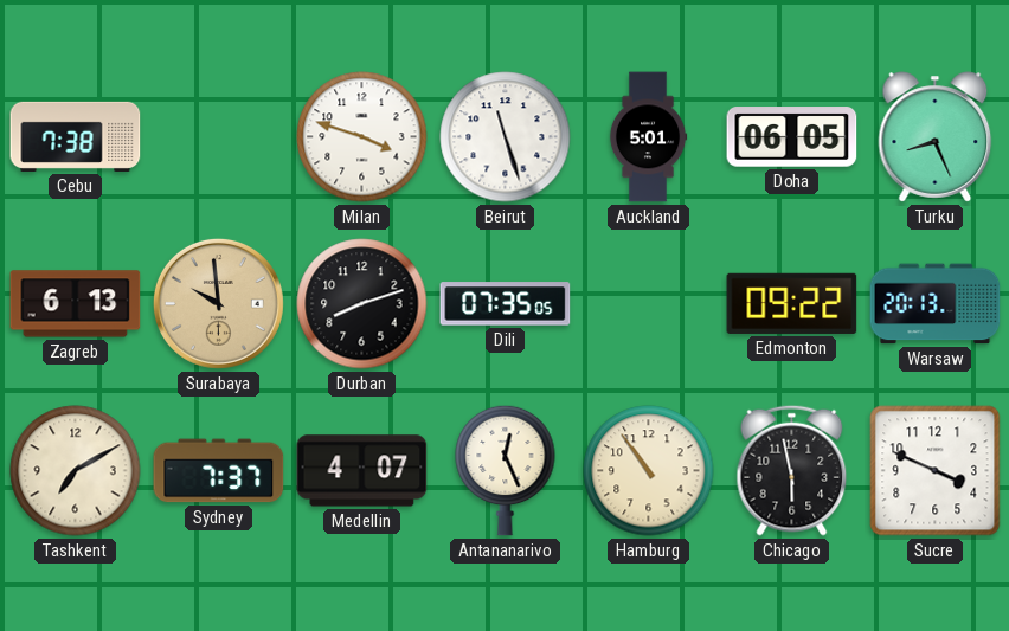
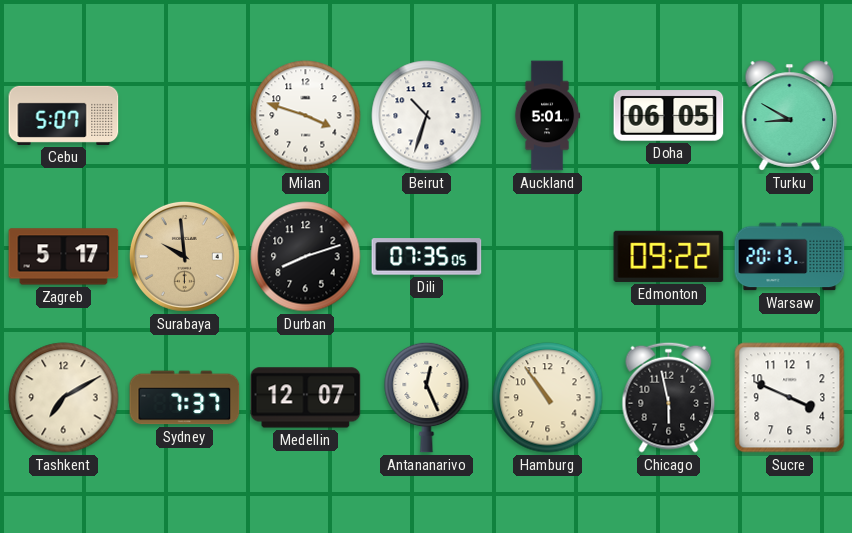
Cebu: 7:38 -> 5:07 (64, 115)
Beirut: 11:27 -> 10:33 (427, 116)
Turku: 8:26 -> 8:50 (790, 116)
Zagreb: 6:13 -> 5:17 (64, 257)
Medellin: 4:07 -> 12:07 (306, 398)
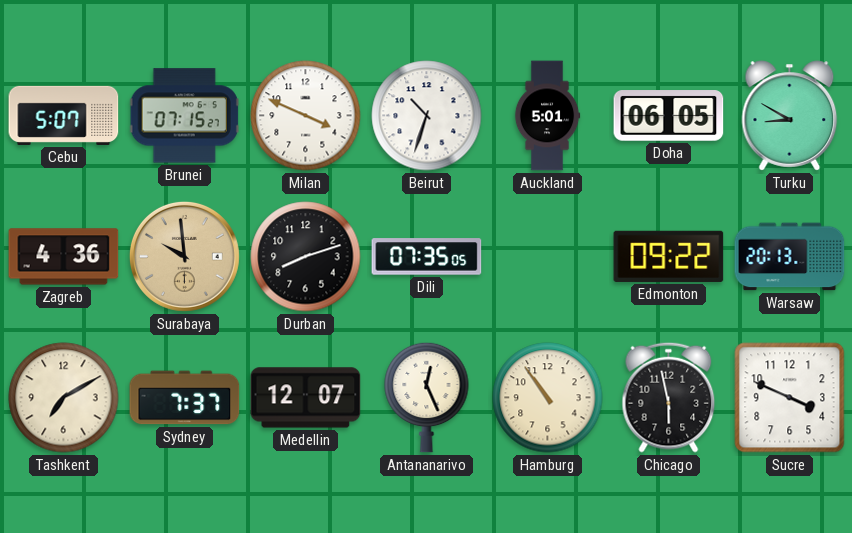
Brunei: none -> 07:15 (184, 116)
Milan: 3:48 -> 3:49 (306, 116)
Zagreb: 5:17 -> 4:36 (64, 257)
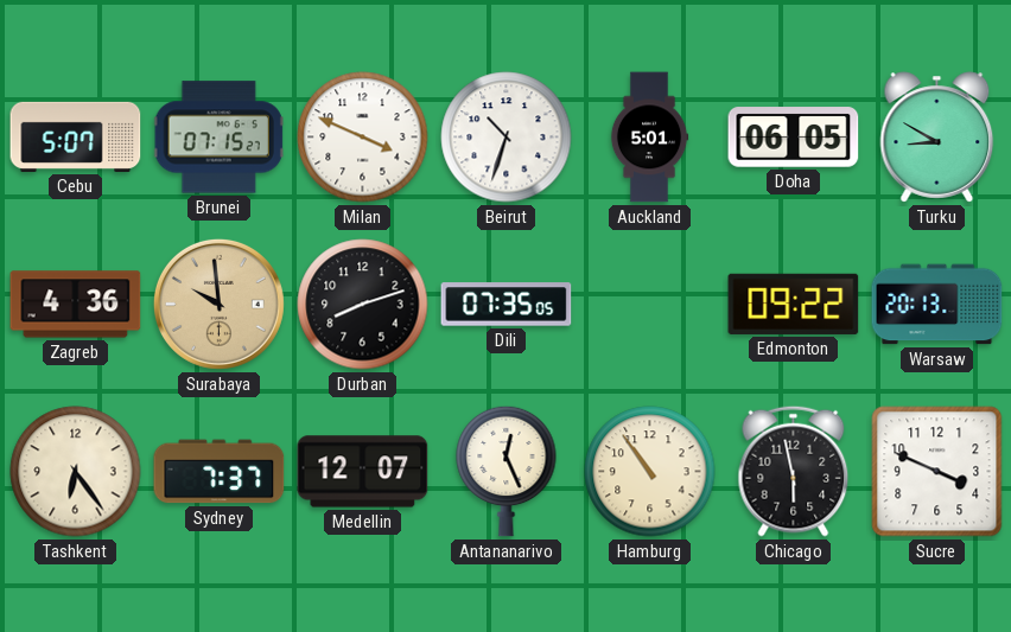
Tashkent: 7:10 -> 6:24 (76, 472)
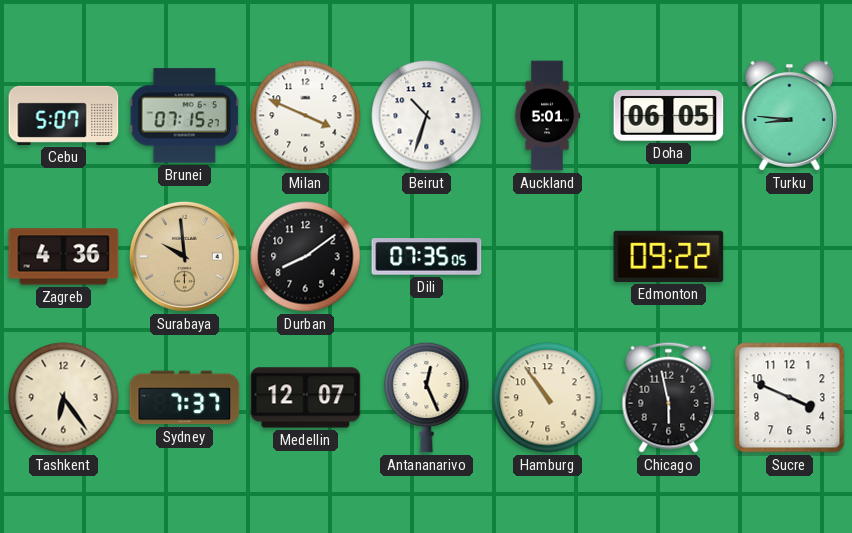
Turku: 8:50 -> 8:46 (790, 116)
Durban: 8:12 -> 8:09 (306, 257)
Warsaw: 20:13 -> none (937, 305)
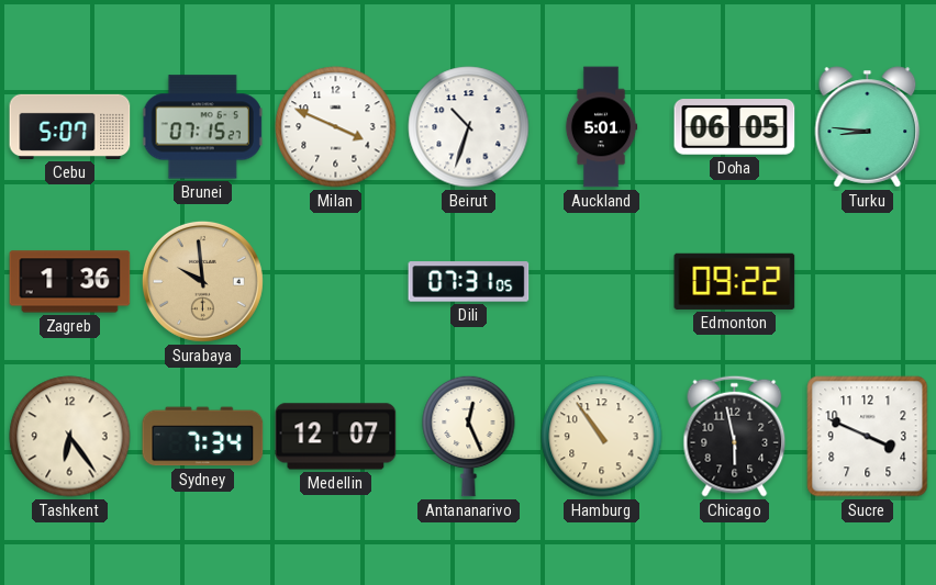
Zagreb: 4:36 -> 1:36 (70, 282)
Durban: 8:09 -> none (306, 257)
Dili: 07:35 -> 07:31 (469, 282)
Sydney: 7:37 -> 7:34 (203, 437)
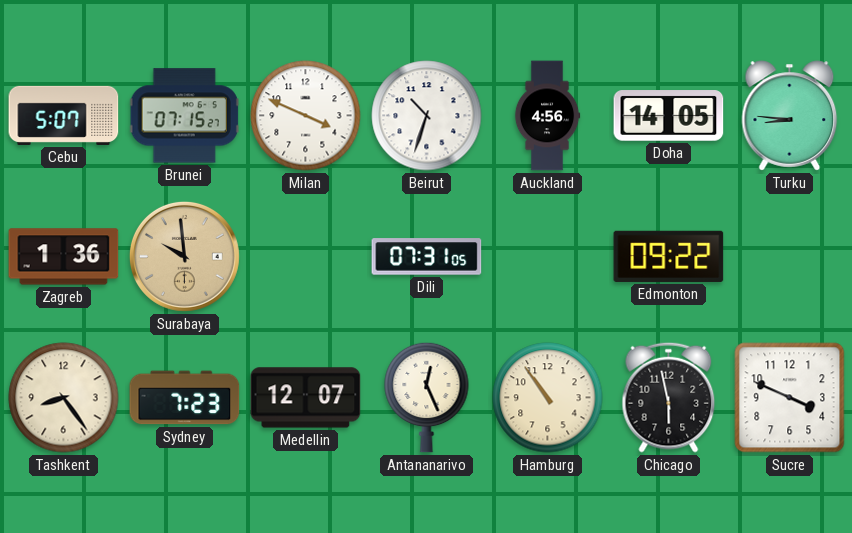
Auckland: 5:01 -> 4:56 (547, 116)
Doha: 06:05 -> 14:05 (669, 116)
Tashkent: 6:24 -> 8:24 (64, 398)
Sydney: 7:34 -> 7:23 (185, 398)
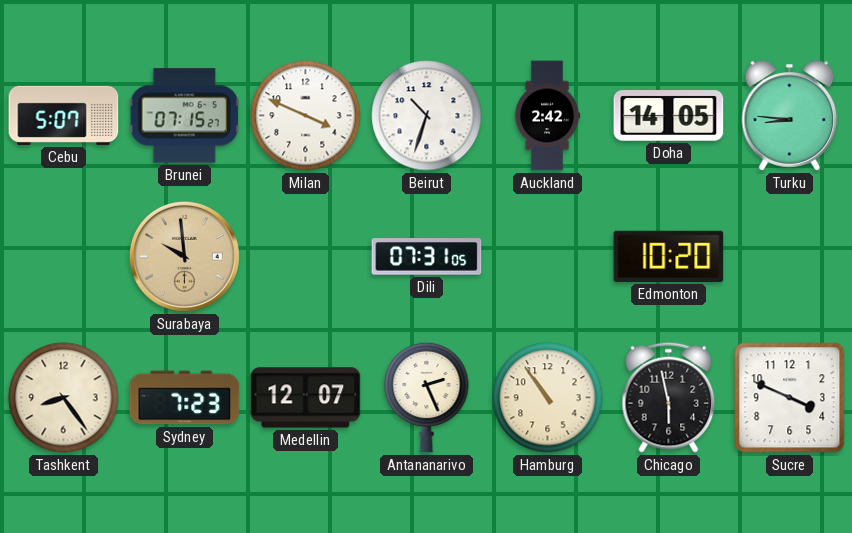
Auckland: 4:56 -> 2:42 (547, 116)
Zagreb: 1:36 -> none (64, 257)
Edmonton: 09:22 -> 10:20 (669, 256)
Antananarivo: 12:26 -> 2:26 (427, 397)
